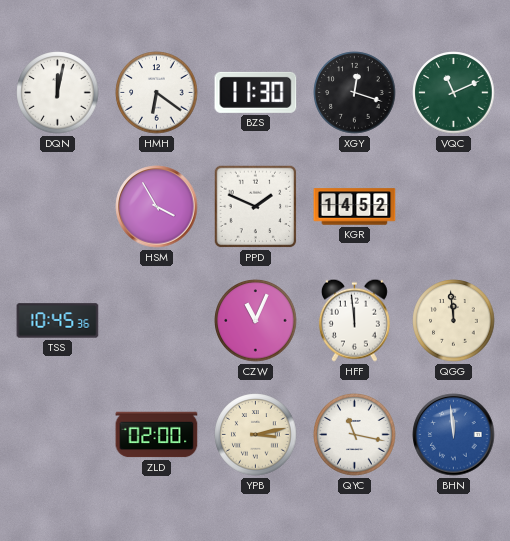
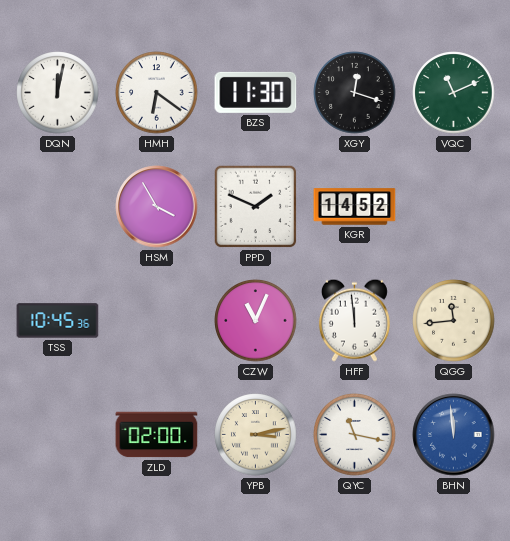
QGG: 11:59 -> 11:44 (454, 321)
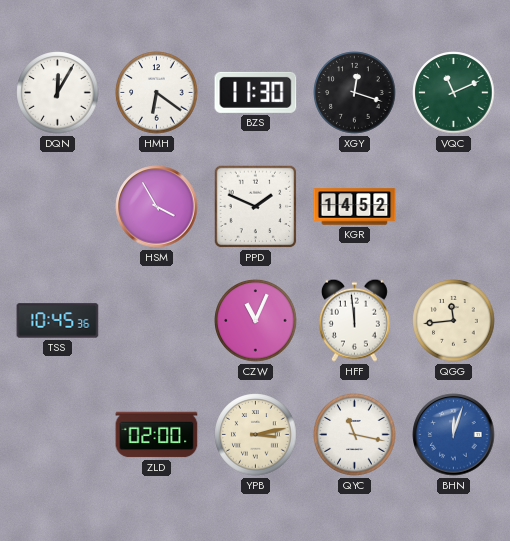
DQN: 12:02 -> 12:05 (58, 93)
BHN: 11:59 -> 12:03 (454, 435)
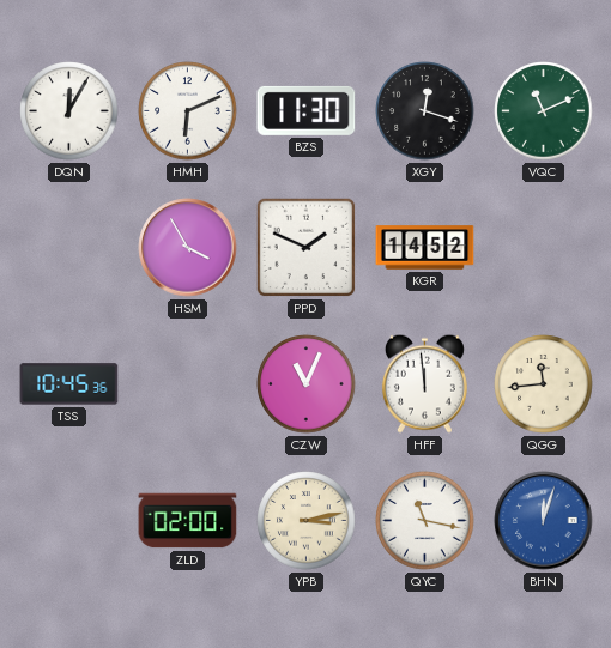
HMH: 6:21 -> 6:11 (188, 111)
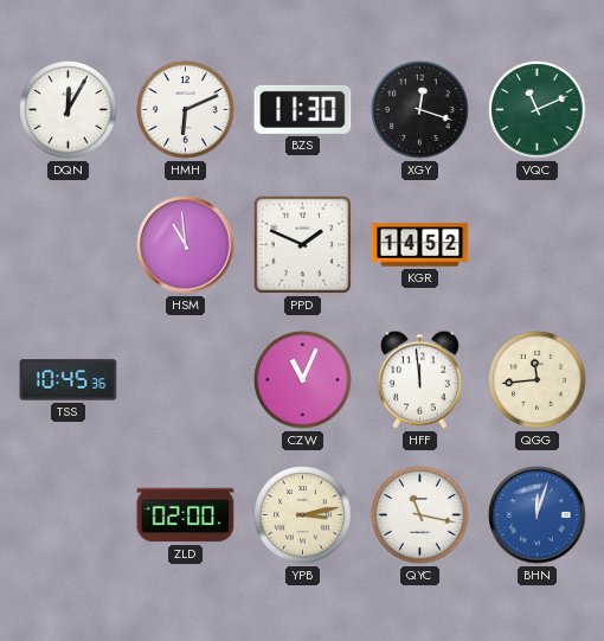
HSM: 3:55 -> 10:59 (186, 245)
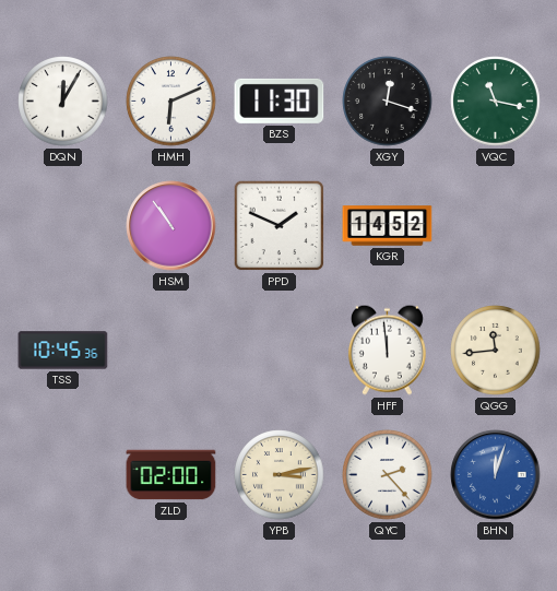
VQC: 11:11 -> 11:17 (496, 102)
HSM: 10:59 -> 10:54 (171, 226)
CZW: 11:04 -> none (303, 380)
QYC: 11:17 -> 2:23 (388, 475)
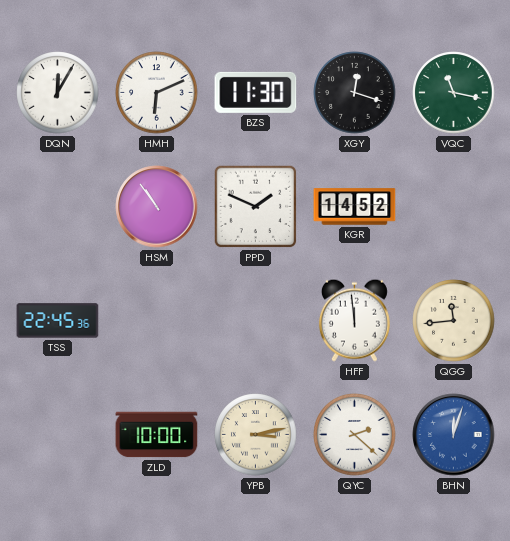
TSS: 10:45 -> 22:45 (58, 321)
ZLD: 02:00 -> 10:00 (157, 435)
QYC: 2:23 -> 2:22 (355, 435)
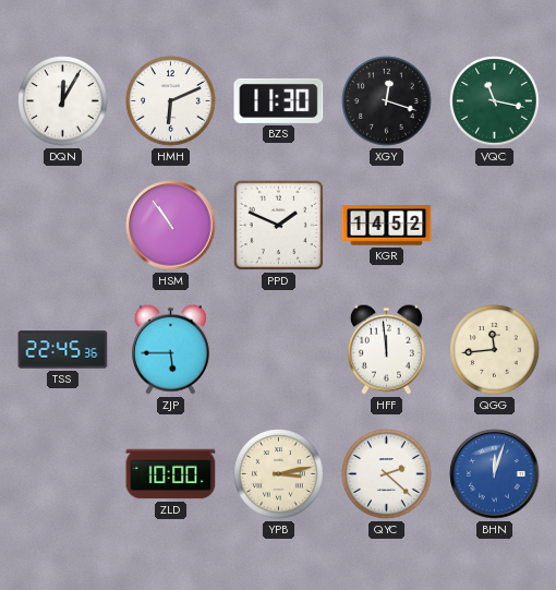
ZJP: none -> 5:45 (170, 349)
